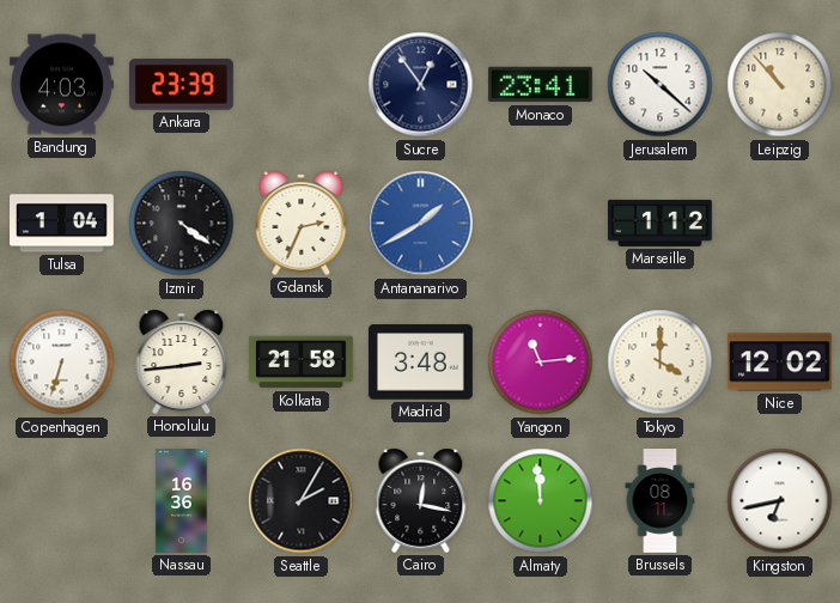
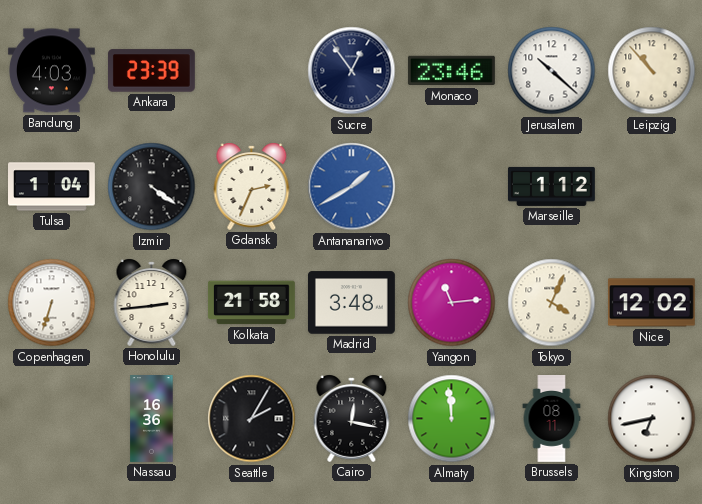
Monaco: 23:41 -> 23:46 (451, 71)
Tokyo: 4:00 -> 4:04 (552, 303)
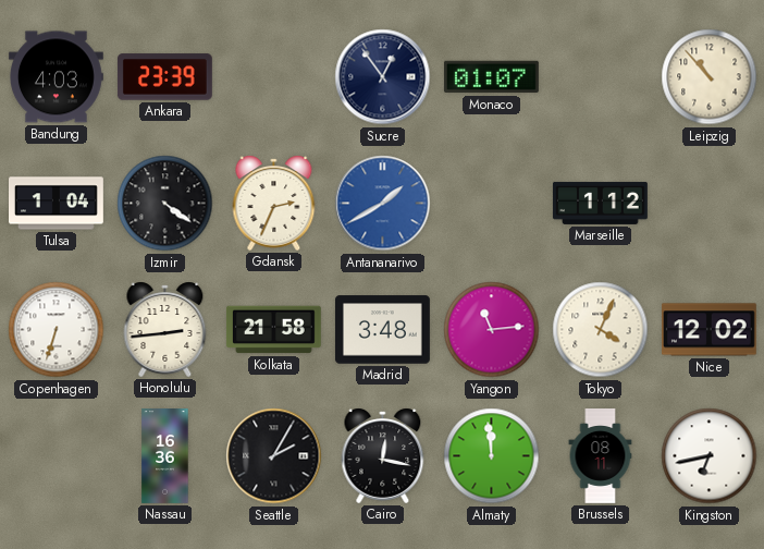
Monaco: 23:46 -> 01:07 (491, 77)
Jerusalem: 10:22 -> none (552, 71)
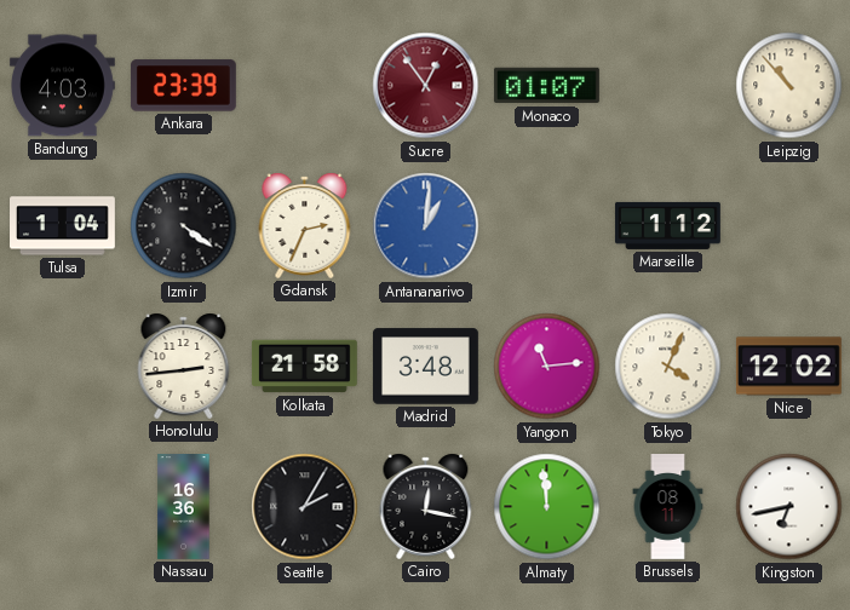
Sucre dial: navy -> burgundy (426, 86)
Antananarivo: 1:40 -> 1:01 (426, 226)
Copenhagen: 6:33 -> none (57, 330)
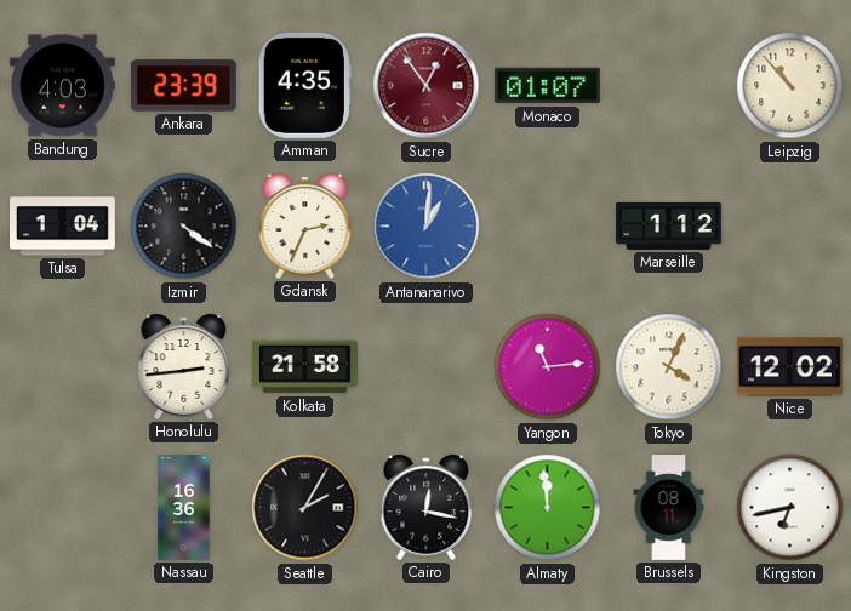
Amman: none -> 4:35 (304, 85)
Madrid: 3:48 -> none (425, 367)
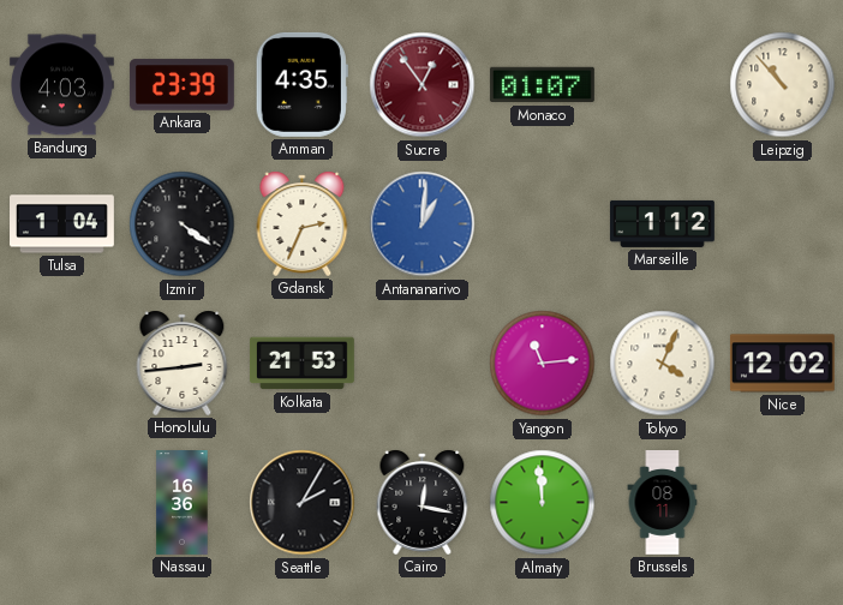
Kolkata: 21:58 -> 21:53 (301, 364)
Kingston: 6:43 -> none (790, 508)
